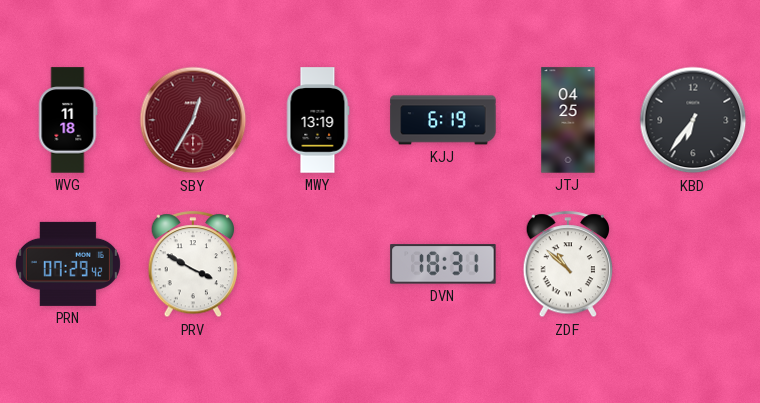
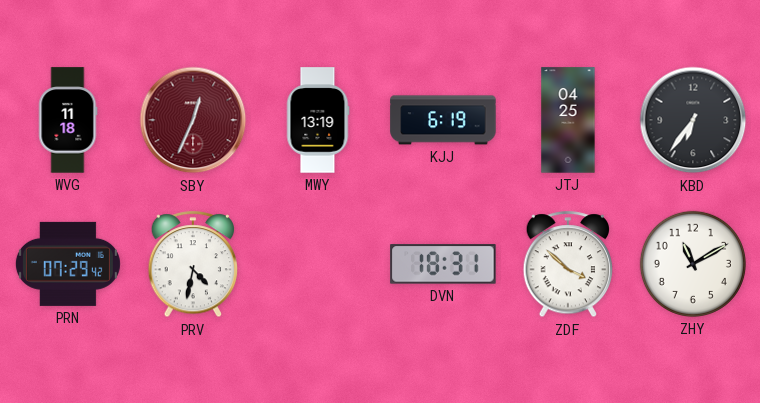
SBY: 12:35 -> 12:34 (193, 120)
PRV: 3:50 -> 4:32 (193, 265)
ZDF: 10:52 -> 3:52 (568, 265)
ZHY: none -> 11:10 (693, 264)
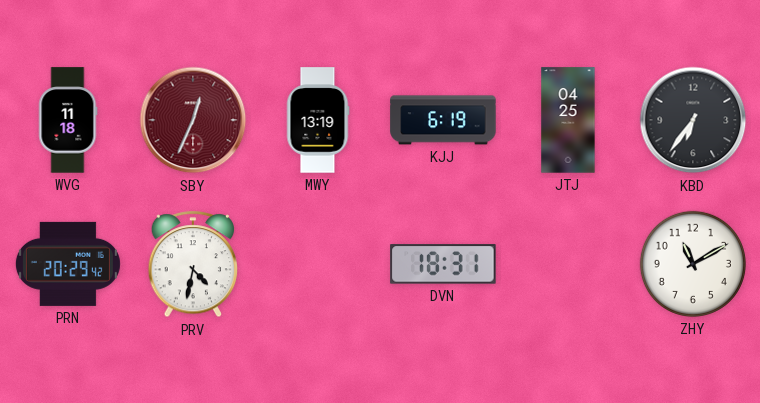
PRN: 07:29 -> 20:29 (68, 264)
ZDF: 3:52 -> none (568, 265)
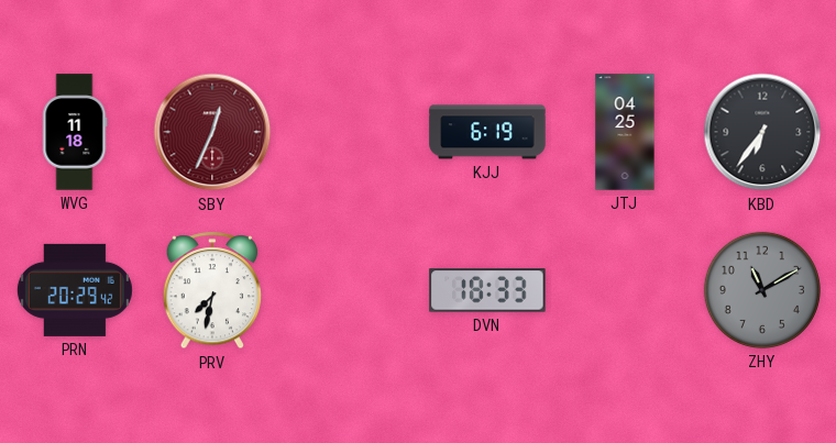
MWY: 13:19 -> none (318, 120)
PRV: 4:32 -> 7:32 (212, 291)
DVN: 18:31 -> 18:33 (487, 290)
ZHY dial: white -> grey (762, 290)
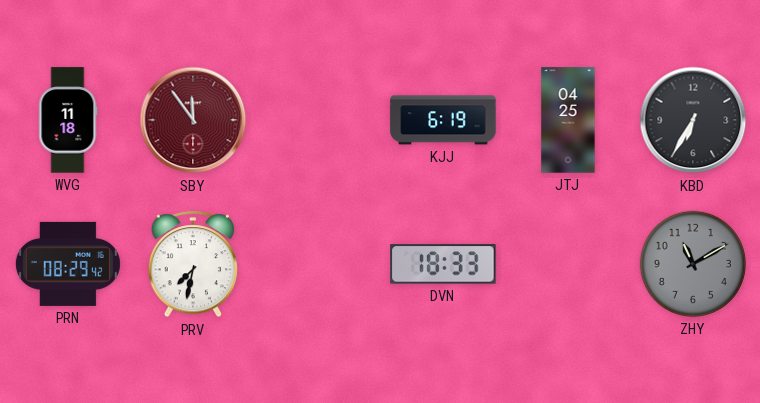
SBY: 12:34 -> 11:54 (193, 120)
KBD: 6:36 -> 6:35 (693, 120)
PRN: 20:29 -> 08:29 (68, 264)
